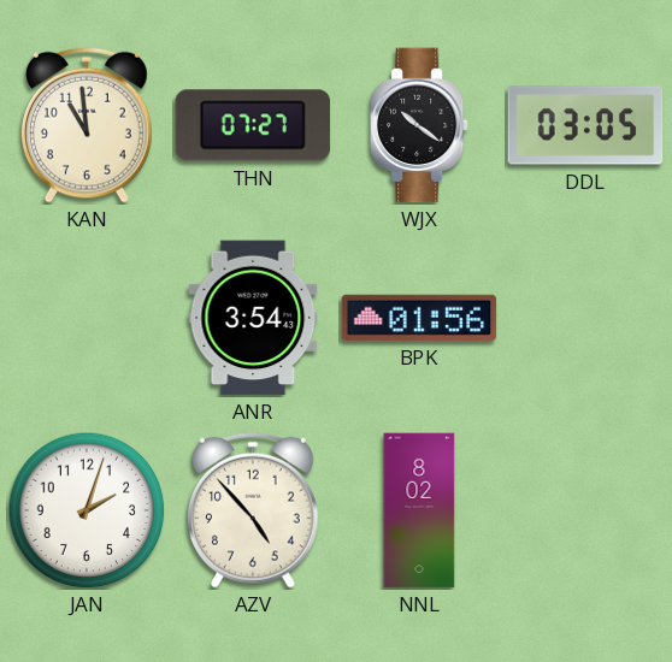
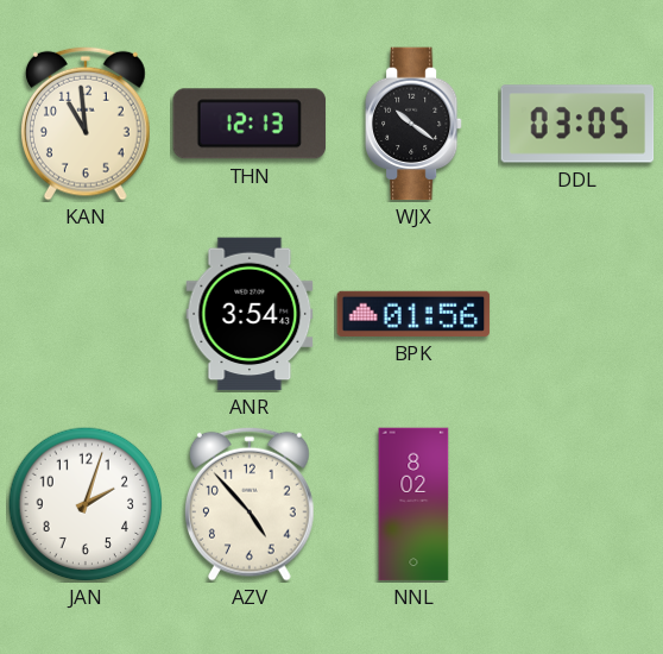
THN: 07:27 -> 12:13 (250, 124)
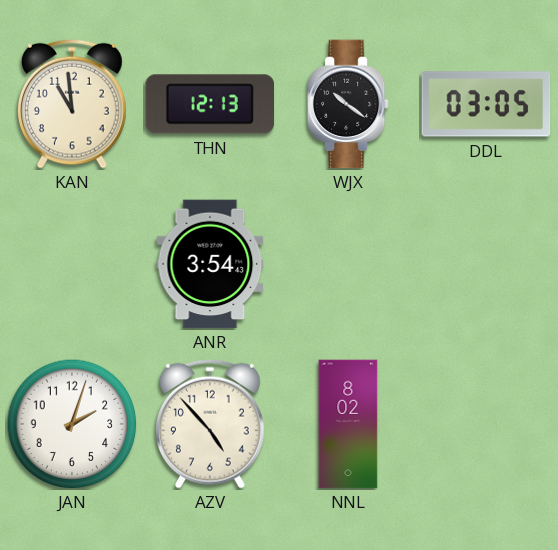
BPK: 01:56 -> none (413, 314)
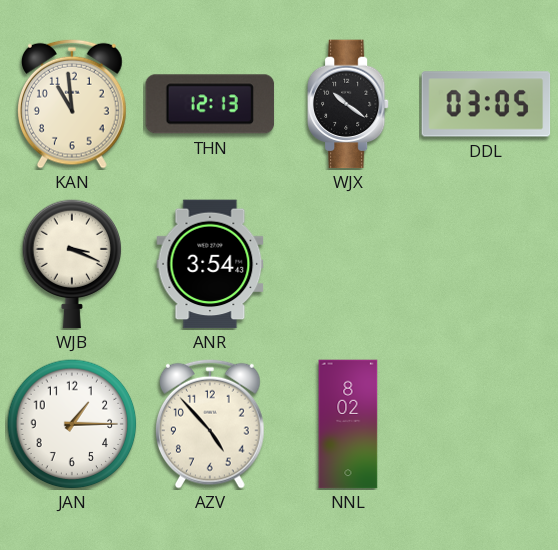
WJB: none -> 3:19 (72, 264)
JAN: 2:03 -> 1:15 (72, 424)
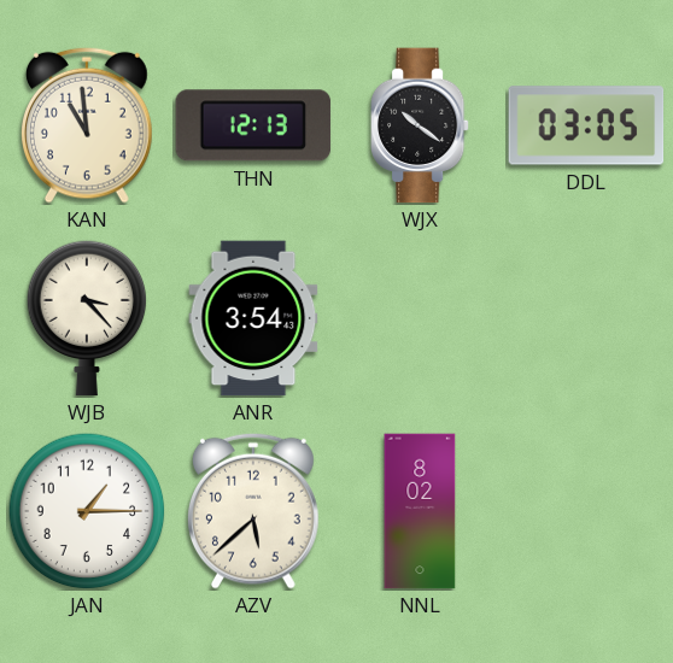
WJB: 3:19 -> 3:23 (87, 318)
AZV: 4:53 -> 5:38 (254, 511)
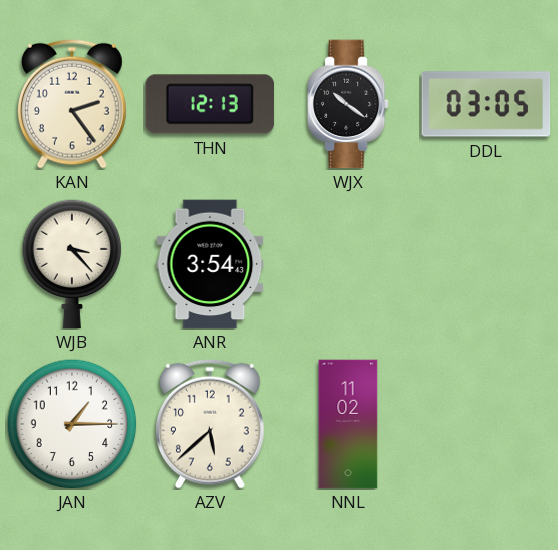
KAN: 10:59 -> 2:24 (73, 104)
NNL: 8:02 -> 11:02 (348, 424)
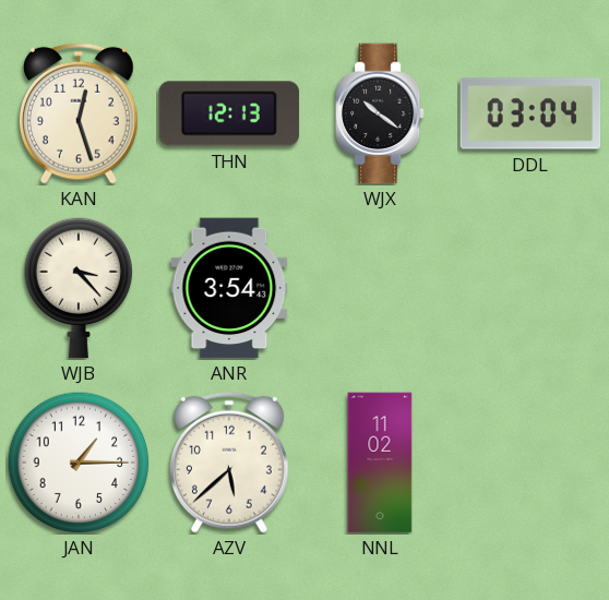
KAN: 2:24 -> 12:27 (80, 113)
DDL: 03:05 -> 03:04 (530, 113)
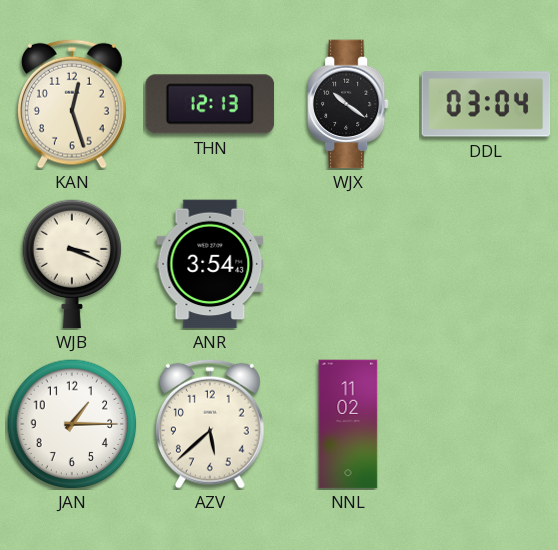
WJB: 3:23 -> 3:19 (72, 264)
